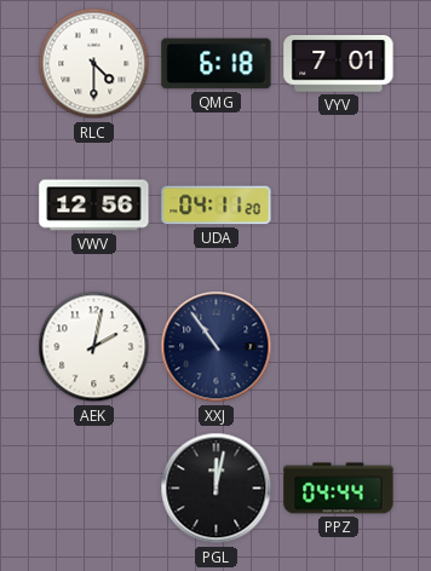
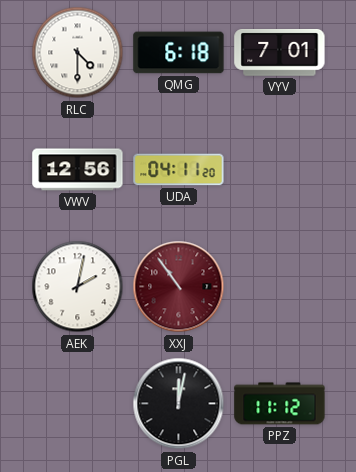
XXJ dial: navy -> burgundy (179, 287)
PPZ: 04:44 -> 11:12 (280, 404)
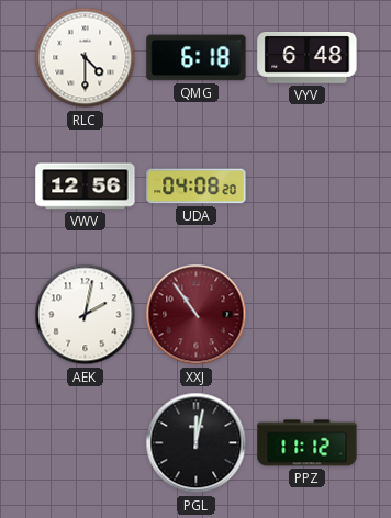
VYV: 7:01 -> 6:48 (308, 58)
UDA: 04:11 -> 04:08 (197, 187)
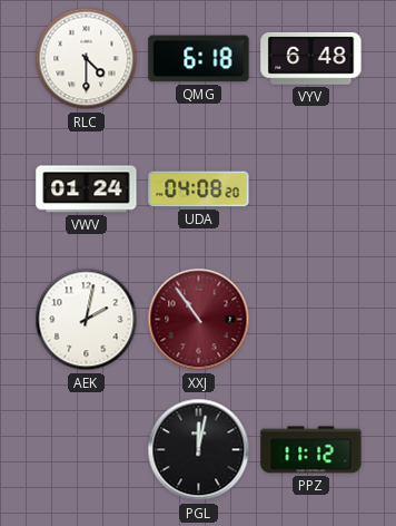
VWV: 12:56 -> 01:24 (87, 189)
